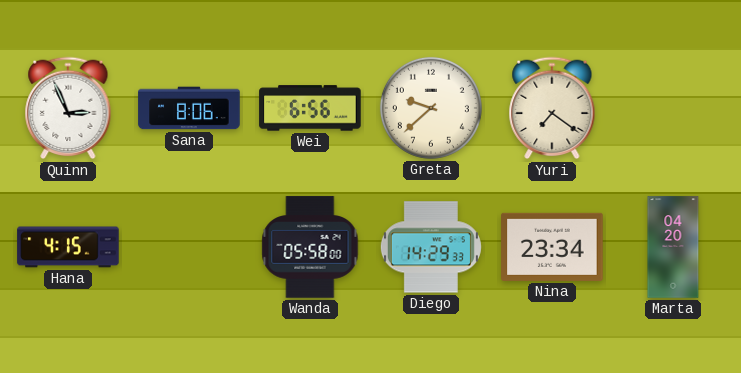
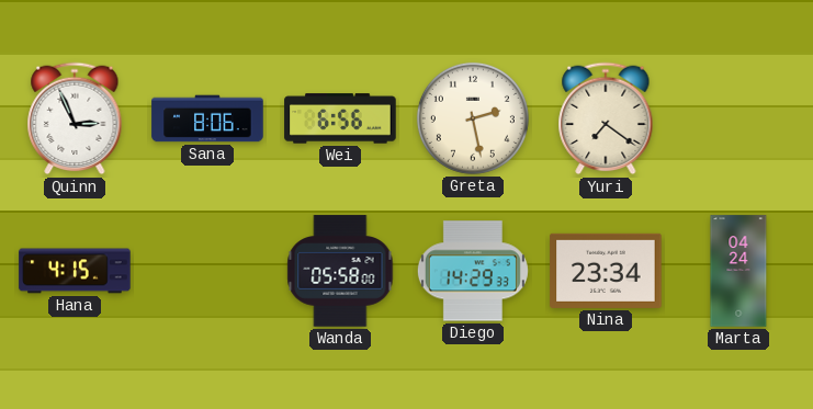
Greta: 9:38 -> 2:28 (473, 118)
Marta: 04:20 -> 04:24 (738, 271)
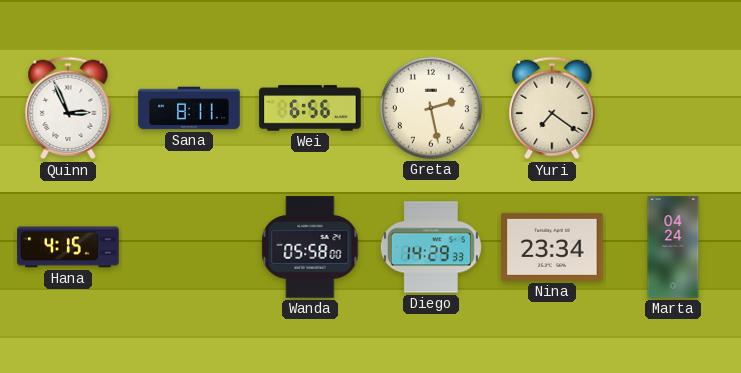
Sana: 8:06 -> 8:11 (189, 108)
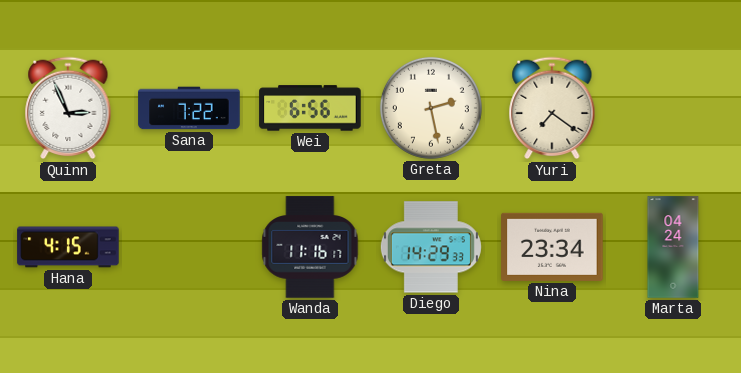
Sana: 8:11 -> 7:22 (189, 108)
Wanda: 05:58 -> 11:16 (310, 247)
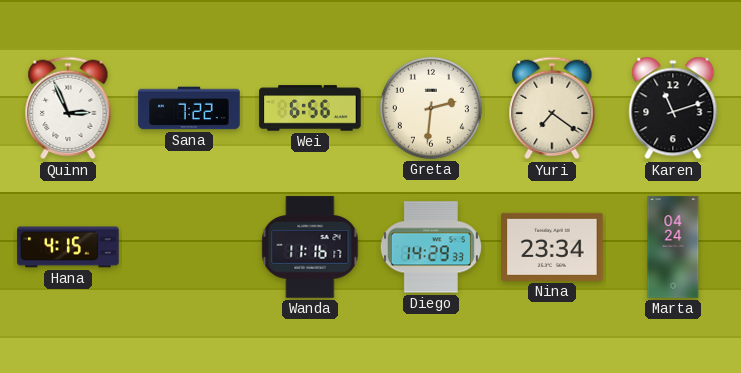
Greta: 2:28 -> 2:31 (431, 108)
Karen: none -> 11:12 (673, 108)
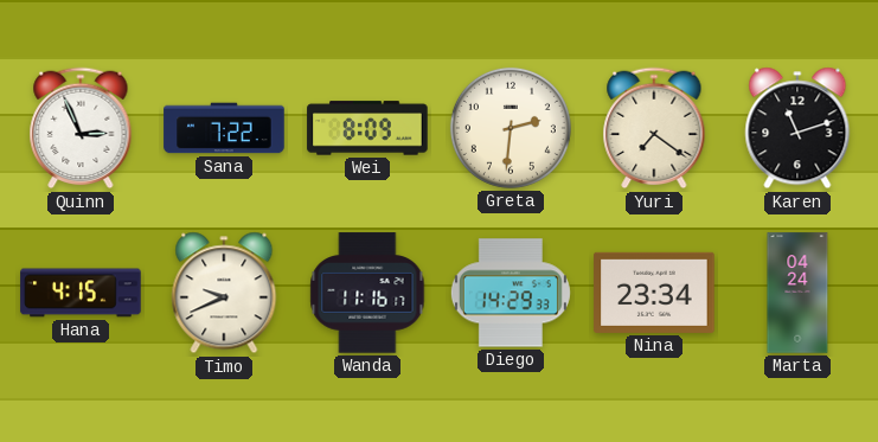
Wei: 6:56 -> 8:09 (367, 128)
Timo: none -> 9:41 (224, 293)
